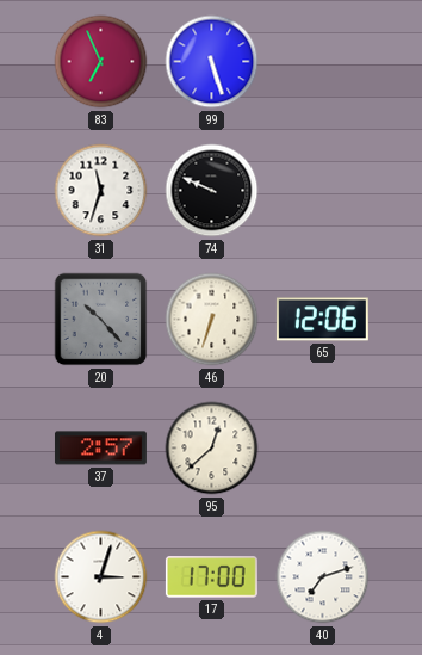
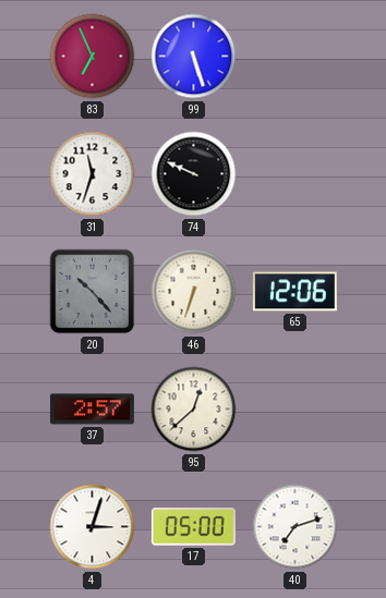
17: 17:00 -> 05:00 (193, 527)
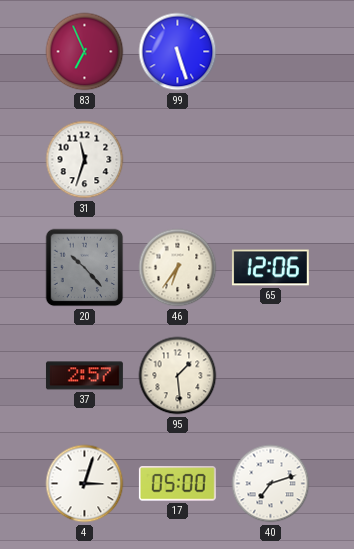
74: 9:49 -> none (194, 174)
46: 6:33 -> 6:36 (178, 268)
95: 12:38 -> 1:29 (178, 376)
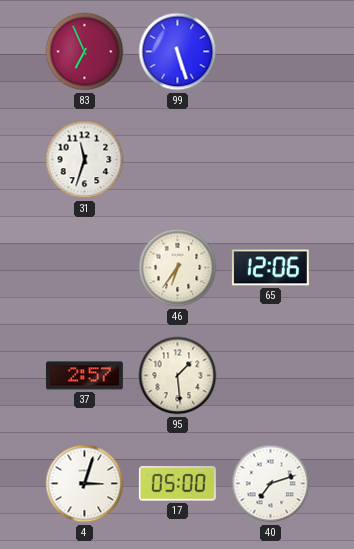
20: 10:23 -> none (85, 268)
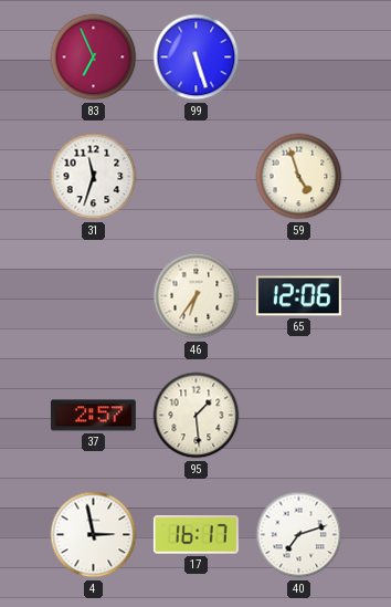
59: none -> 4:57 (299, 177)
4: 3:03 -> 2:58 (94, 535)
17: 05:00 -> 16:17 (196, 535)
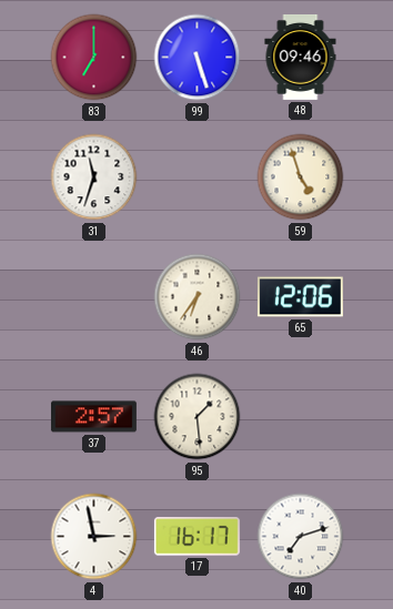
83: 6:56 -> 7:00 (94, 58)
48: none -> 09:46 (301, 57)
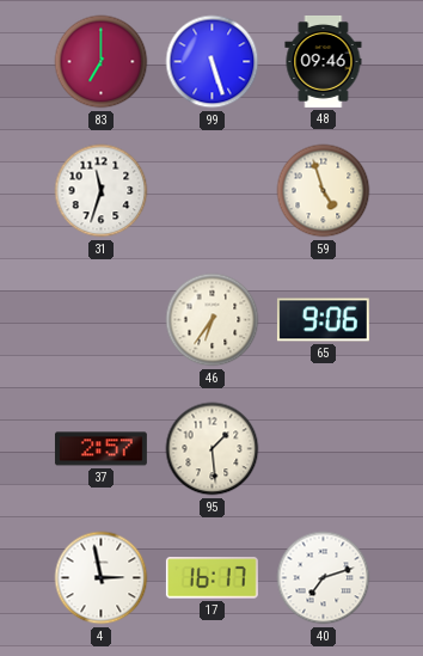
65: 12:06 -> 9:06 (323, 320)
